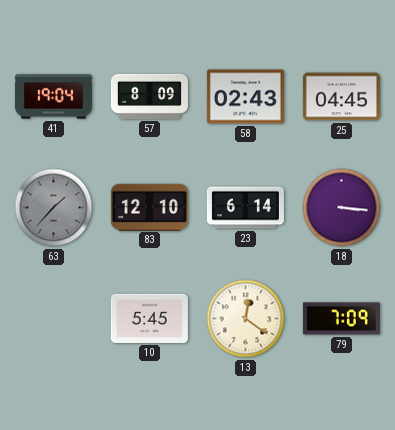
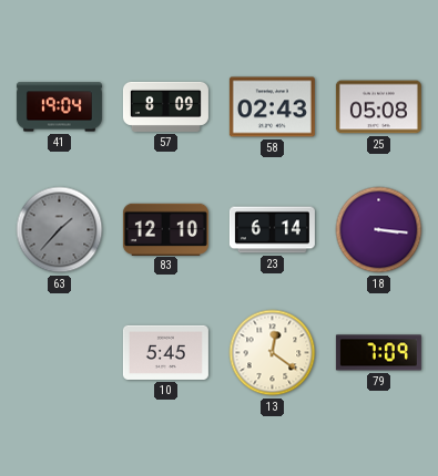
25: 04:45 -> 05:08 (378, 107)
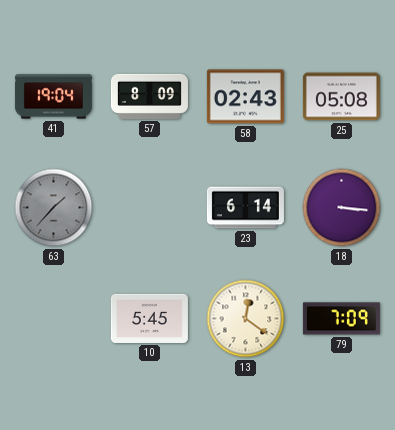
83: 12:10 -> none (165, 229)
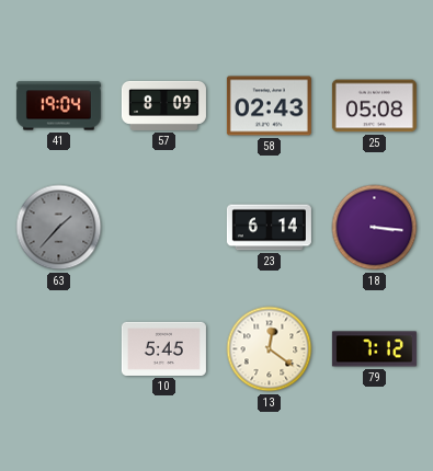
79: 7:09 -> 7:12 (374, 349)
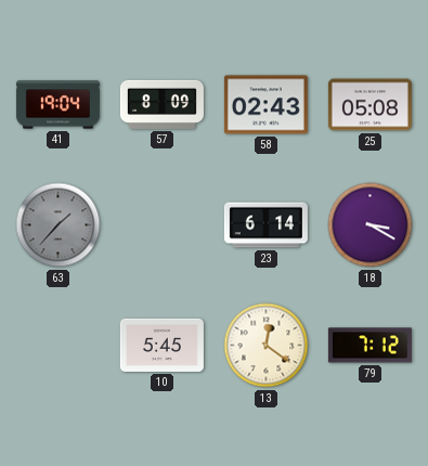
18: 3:16 -> 3:20 (371, 225)
